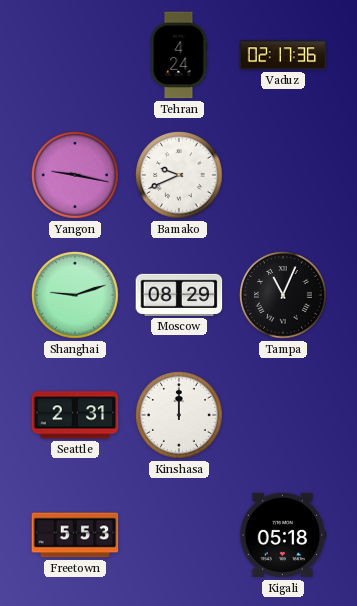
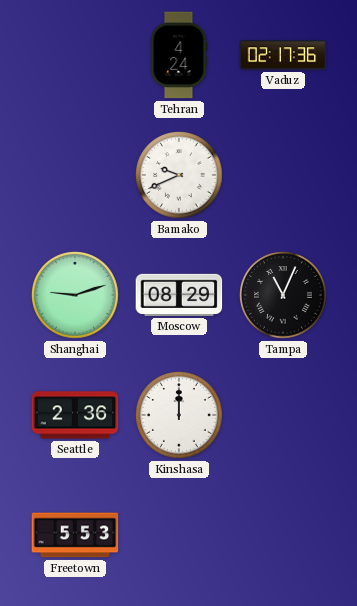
Yangon: 9:17 -> none (76, 176)
Seattle: 2:31 -> 2:36 (75, 415)
Kigali: 05:18 -> none (283, 535)
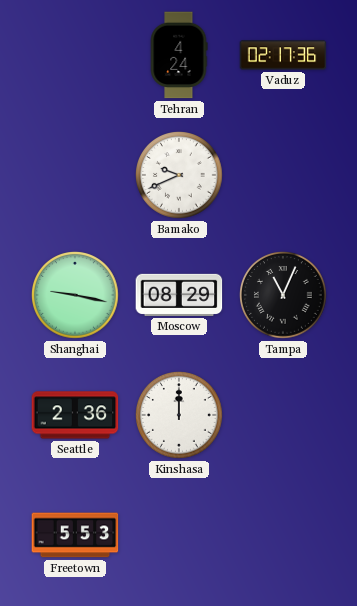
Shanghai: 9:12 -> 9:17 (76, 296)
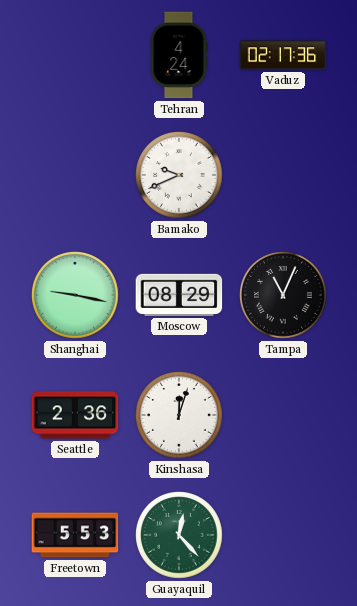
Kinshasa: 12:00 -> 12:03 (180, 416)
Guayaquil: none -> 12:23 (180, 536)
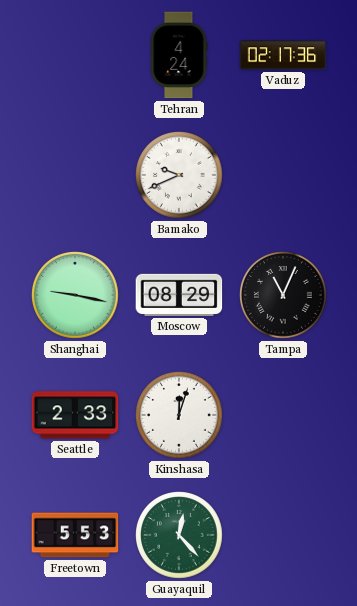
Seattle: 2:36 -> 2:33 (75, 415)
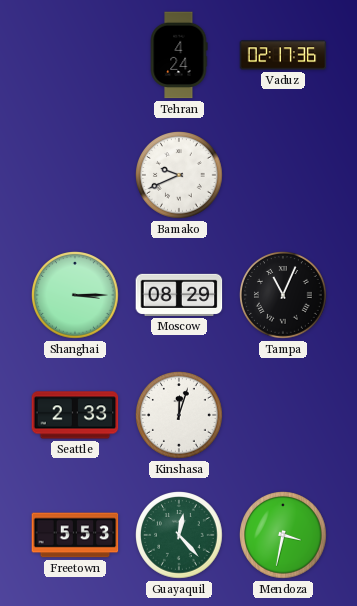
Shanghai: 9:17 -> 3:15 (76, 296)
Mendoza: none -> 3:32 (284, 536)
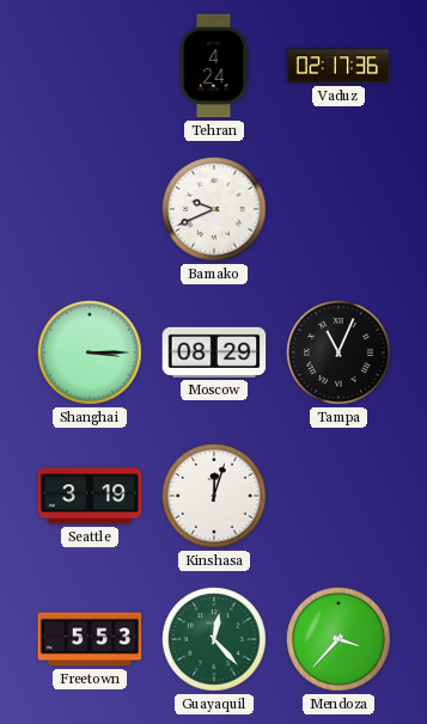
Seattle: 2:33 -> 3:19 (90, 496)
Mendoza: 3:32 -> 3:37 (340, 640)
